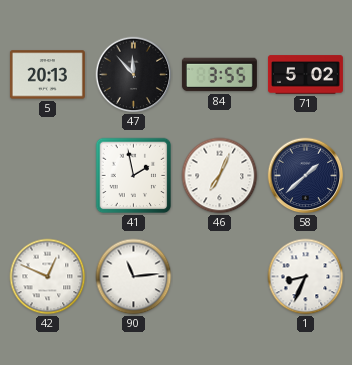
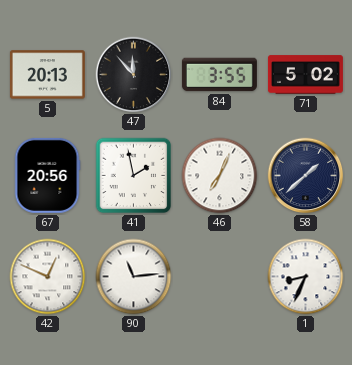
67: none -> 20:56 (47, 175)
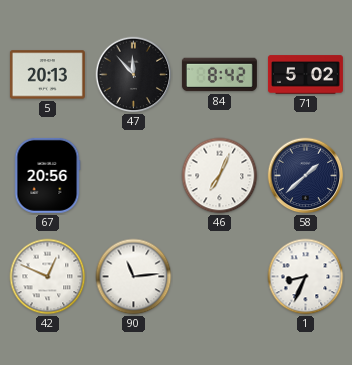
84: 3:55 -> 8:42 (219, 75)
41: 1:58 -> none (134, 176)
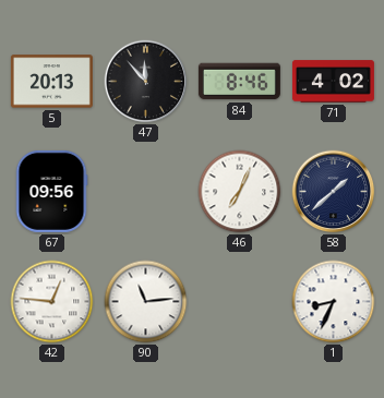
84: 8:42 -> 8:46 (239, 82)
71: 5:02 -> 4:02 (333, 82)
67: 20:56 -> 09:56 (51, 191)
42: 12:49 -> 12:46 (52, 302)
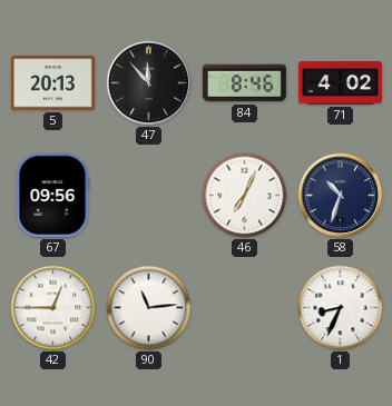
58: 1:38 -> 10:33 (341, 196)
42: 12:46 -> 12:45 (53, 308)
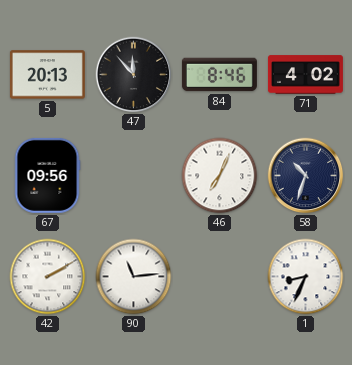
42: 12:45 -> 2:10 (48, 277)
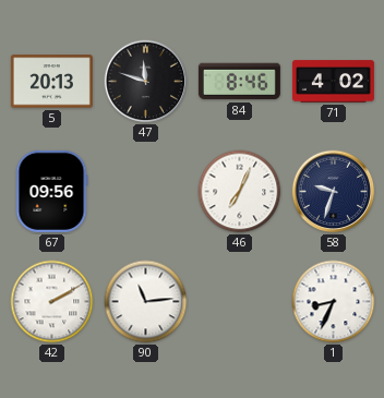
47: 11:53 -> 11:48 (146, 82)
58: 10:33 -> 9:33 (334, 192)
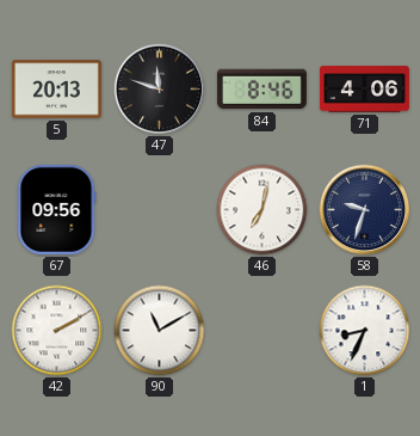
71: 4:02 -> 4:06 (364, 90)
46: 7:04 -> 7:02 (262, 210)
90: 11:14 -> 11:10 (160, 331)
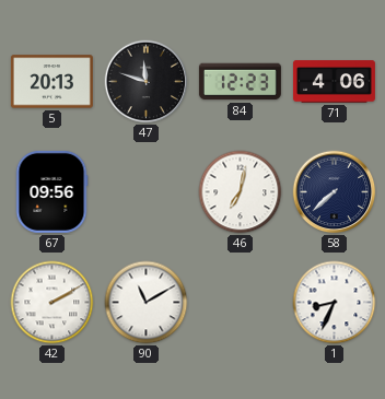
84: 8:46 -> 12:23 (240, 82)
58: 9:33 -> 7:38 (335, 192)
